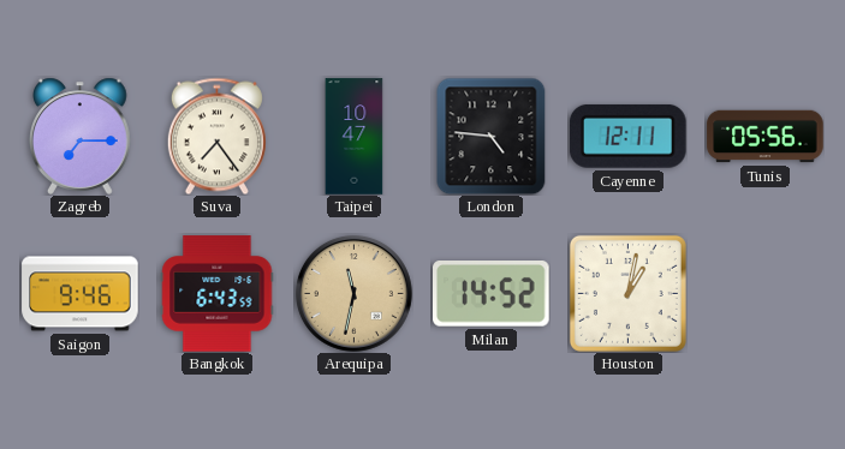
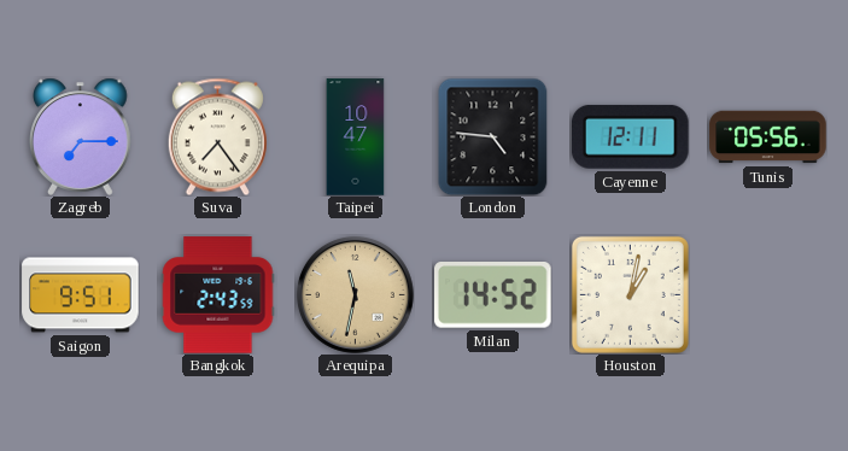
Saigon: 9:46 -> 9:51 (81, 295)
Bangkok: 6:43 -> 2:43 (218, 295)
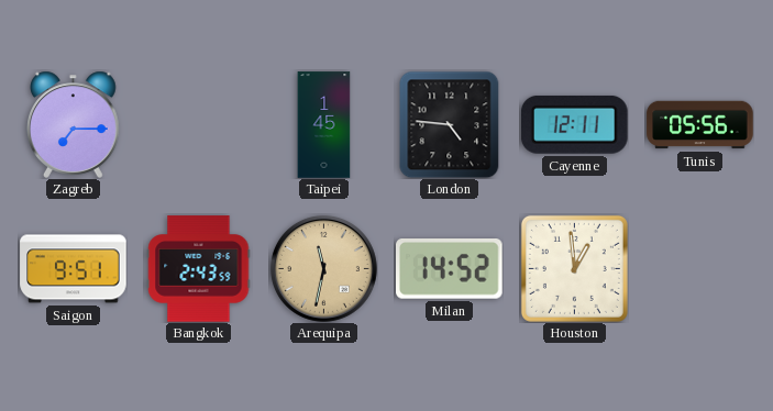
Suva: 7:24 -> none (217, 136)
Taipei: 10:47 -> 1:45 (324, 125)
Houston: 1:02 -> 12:59 (574, 268)
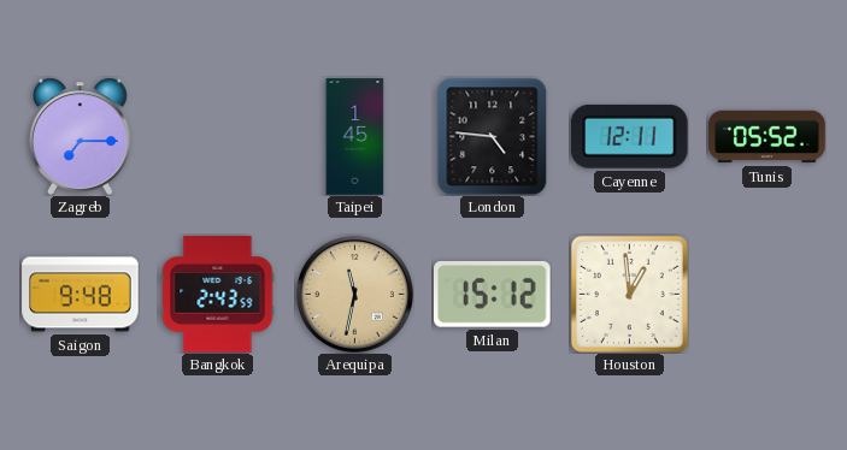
Tunis: 05:56 -> 05:52 (767, 137)
Saigon: 9:51 -> 9:48 (81, 295)
Milan: 14:52 -> 15:12 (493, 295)
